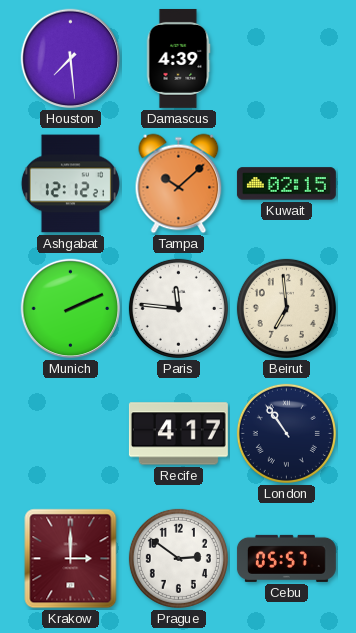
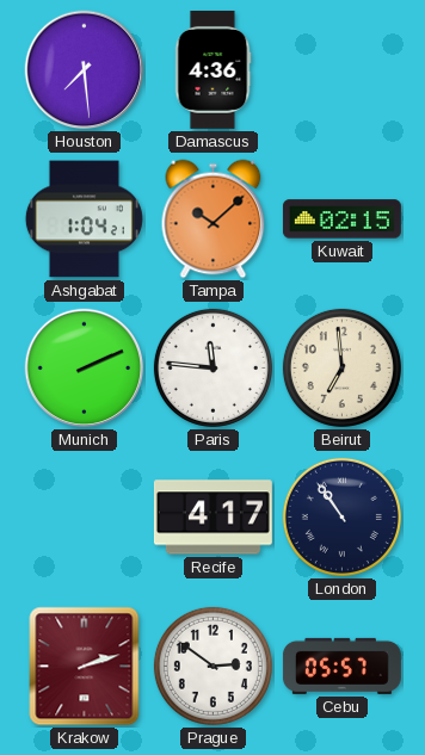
Damascus: 4:39 -> 4:36 (213, 69)
Ashgabat: 12:12 -> 1:04 (84, 219)
Krakow: 3:00 -> 2:12 (85, 667)
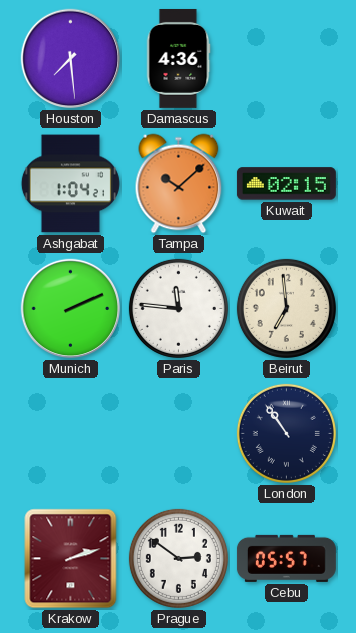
Recife: 4:17 -> none (213, 518)
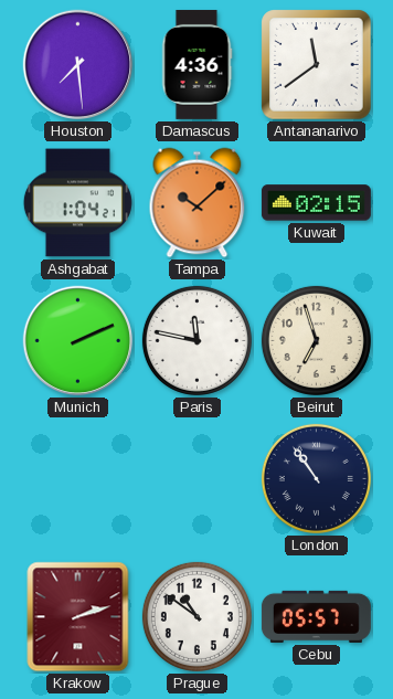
Antananarivo: none -> 11:39 (317, 65)
Paris: 11:46 -> 11:47 (197, 340)
Beirut: 6:59 -> 6:57 (316, 340)
Prague: 2:51 -> 10:51 (197, 616)
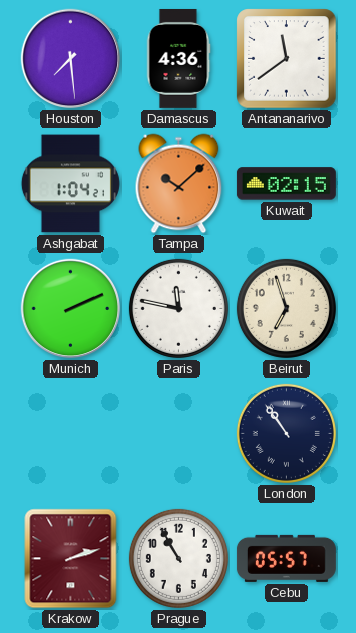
Prague: 10:51 -> 10:55 (178, 558)
